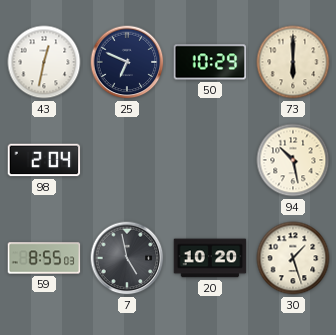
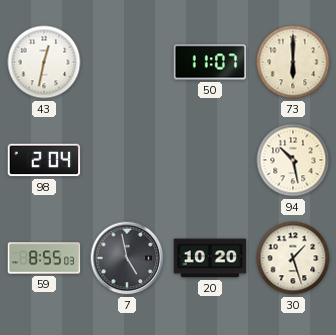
25: 6:49 -> none (127, 62)
50: 10:29 -> 11:07 (210, 62)
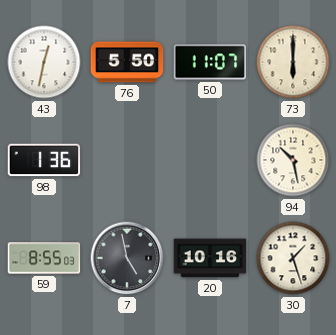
76: none -> 5:50 (127, 62)
98: 2:04 -> 1:36 (44, 160)
20: 10:20 -> 10:16 (210, 258)
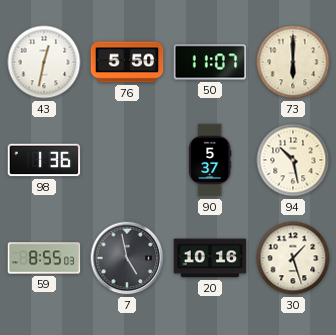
90: none -> 5:37 (210, 160)
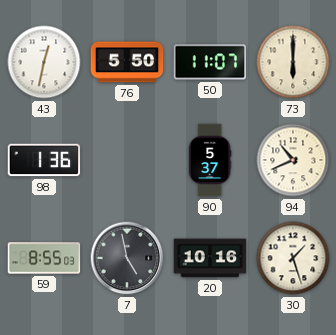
94: 10:28 -> 10:41 (293, 160)
